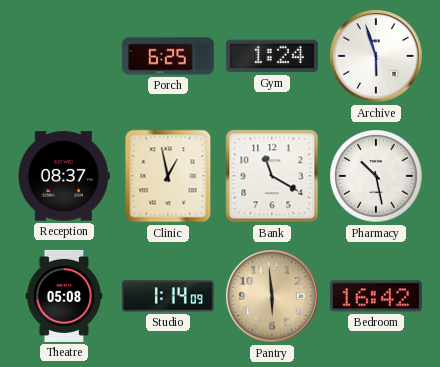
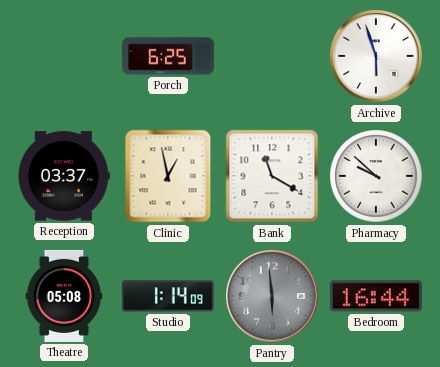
Gym: 1:24 -> none (272, 56)
Reception: 08:37 -> 03:37 (64, 176)
Pharmacy: 10:28 -> 9:52 (376, 176)
Pantry dial: champagne -> grey (272, 296)
Bedroom: 16:42 -> 16:44 (376, 296)
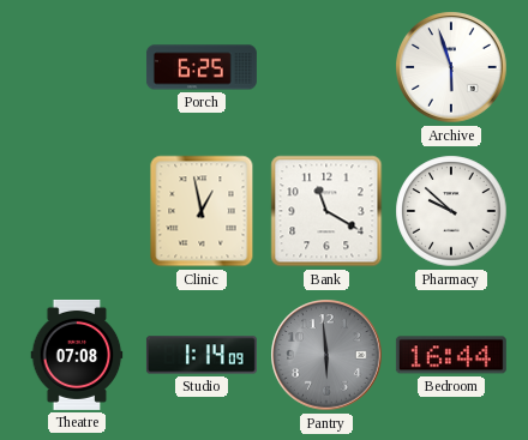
Reception: 03:37 -> none (64, 176)
Theatre: 05:08 -> 07:08 (77, 355)
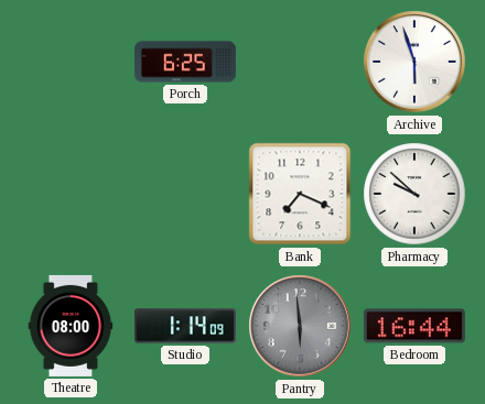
Clinic: 12:58 -> none (202, 211)
Bank: 11:20 -> 7:19 (300, 194)
Theatre: 07:08 -> 08:00 (71, 326)
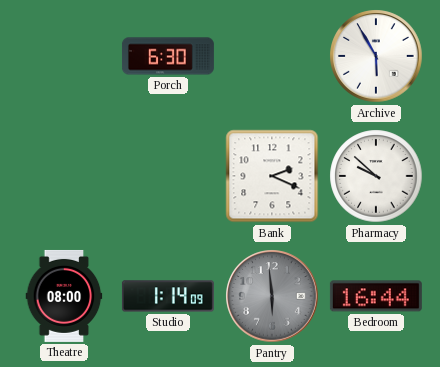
Porch: 6:25 -> 6:30 (168, 56)
Archive: 5:57 -> 5:55 (376, 56)
Bank: 7:19 -> 2:19 (272, 176)
